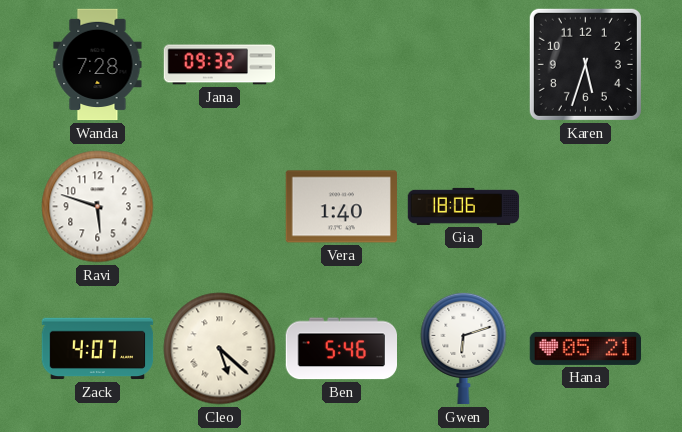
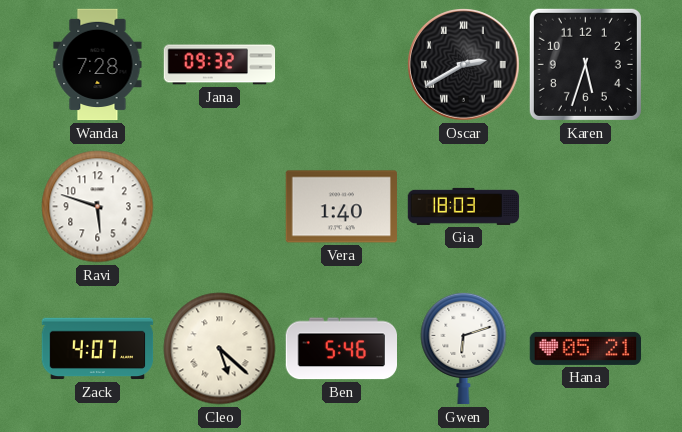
Oscar: none -> 2:40 (464, 65)
Gia: 18:06 -> 18:03 (464, 206)
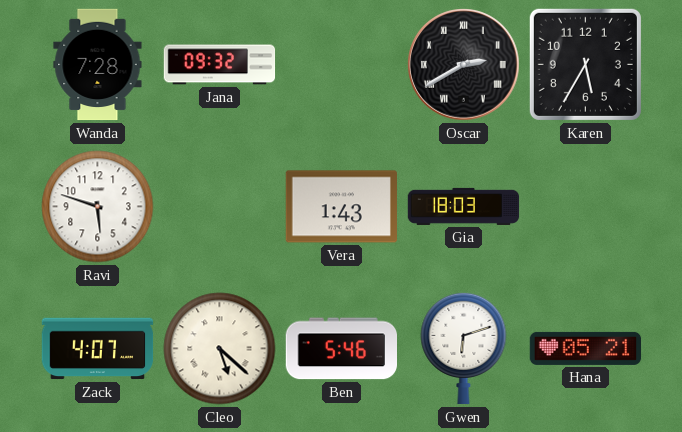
Karen: 5:33 -> 5:35 (585, 64)
Vera: 1:40 -> 1:43 (341, 207)
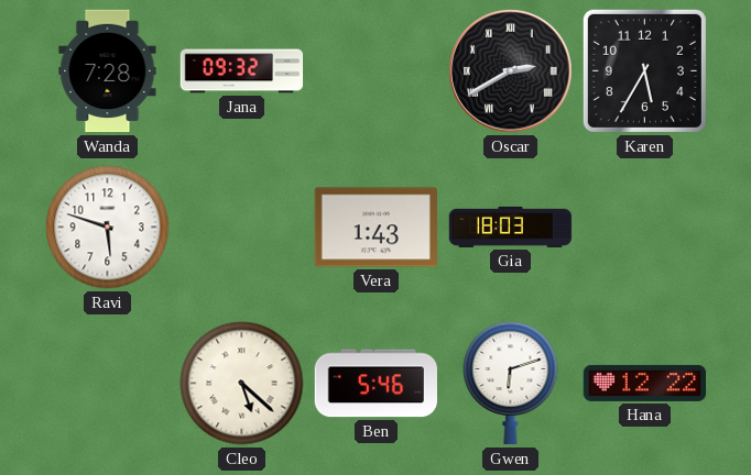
Zack: 4:07 -> none (98, 349)
Hana: 05:21 -> 12:22 (645, 383)
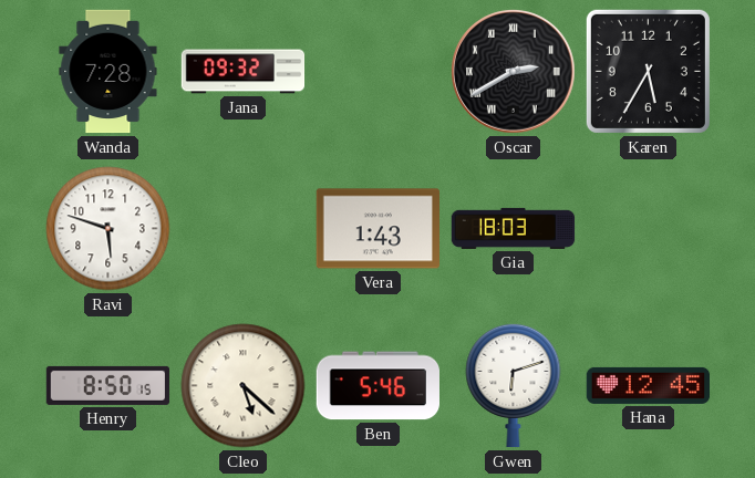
Henry: none -> 8:50 (108, 385)
Hana: 12:22 -> 12:45 (649, 385)
